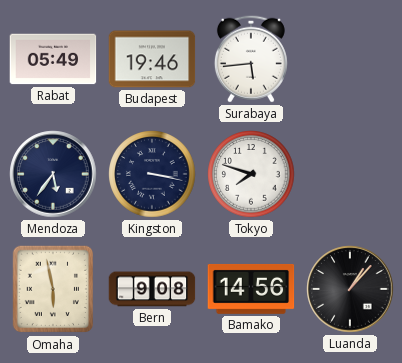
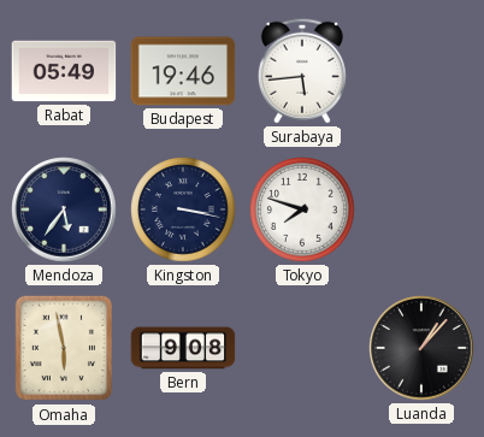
Bamako: 14:56 -> none (251, 289)
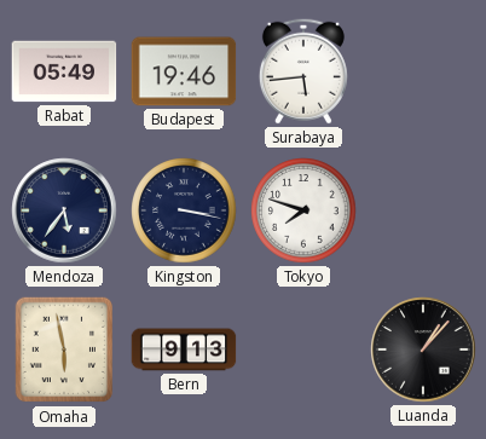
Bern: 9:08 -> 9:13 (184, 350)
